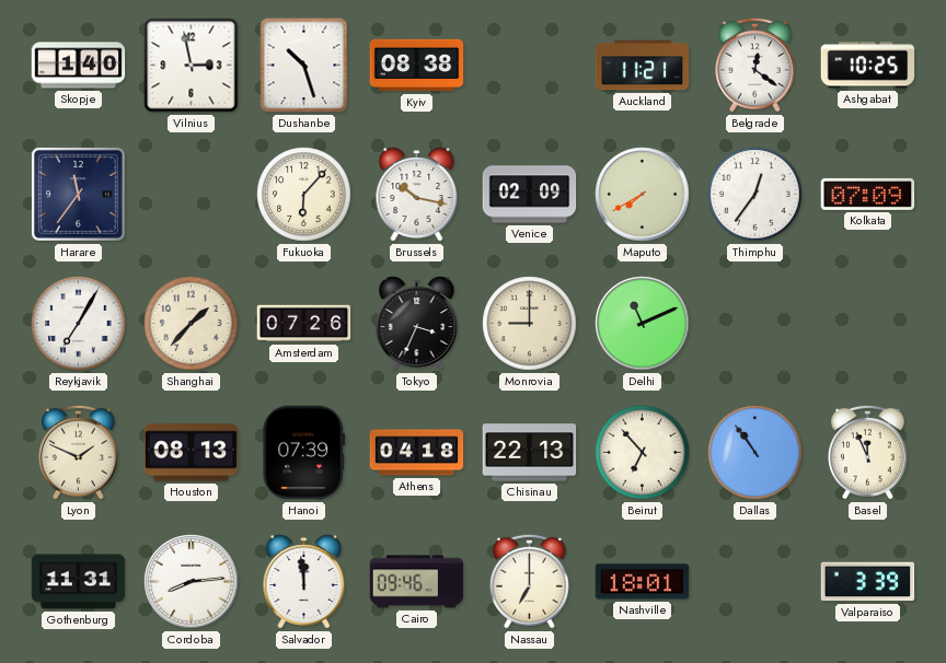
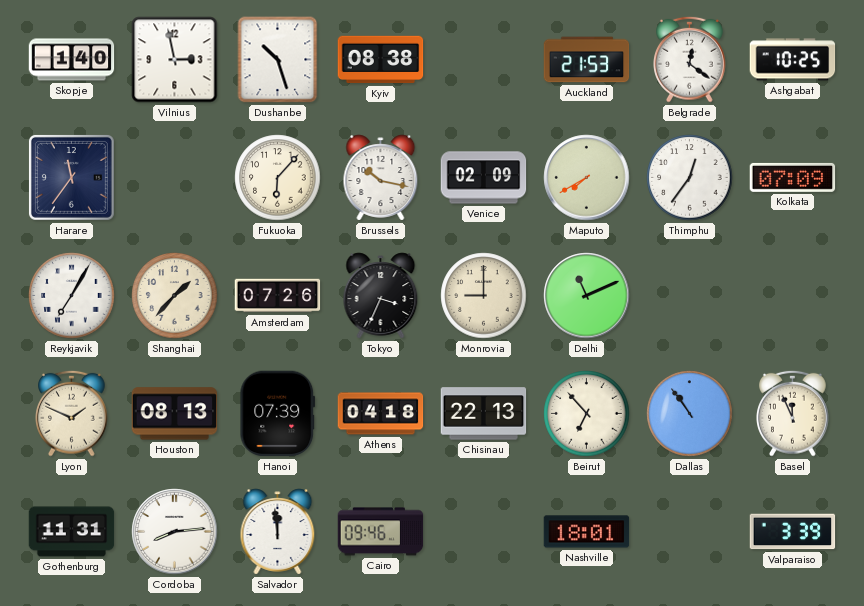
Auckland: 11:21 -> 21:53 (587, 60)
Nassau: 7:00 -> none (530, 581)
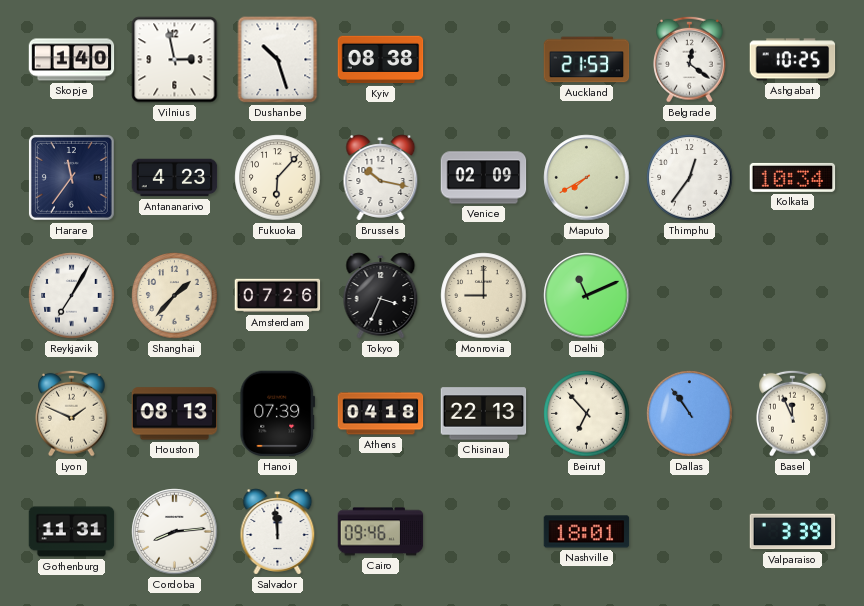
Antananarivo: none -> 4:23 (175, 178)
Kolkata: 07:09 -> 10:34 (793, 177)
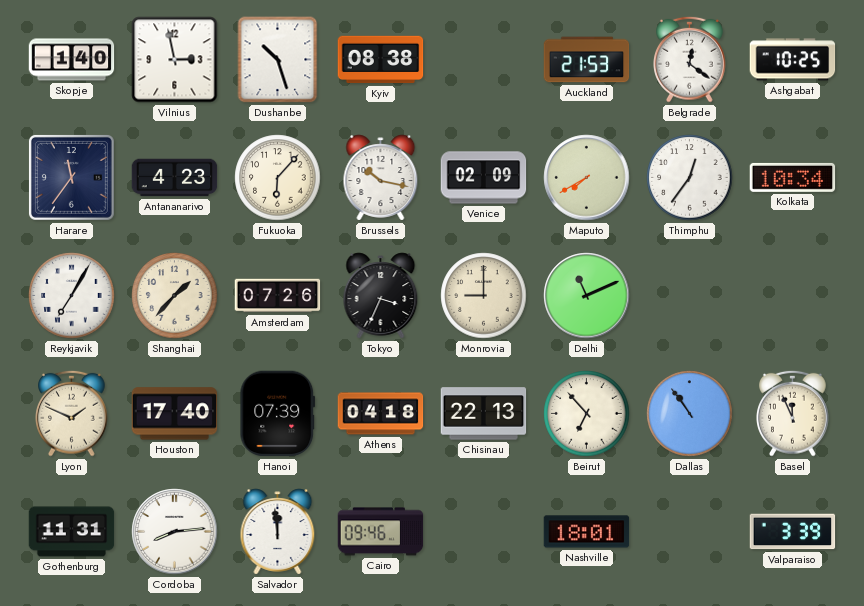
Houston: 08:13 -> 17:40 (175, 414)
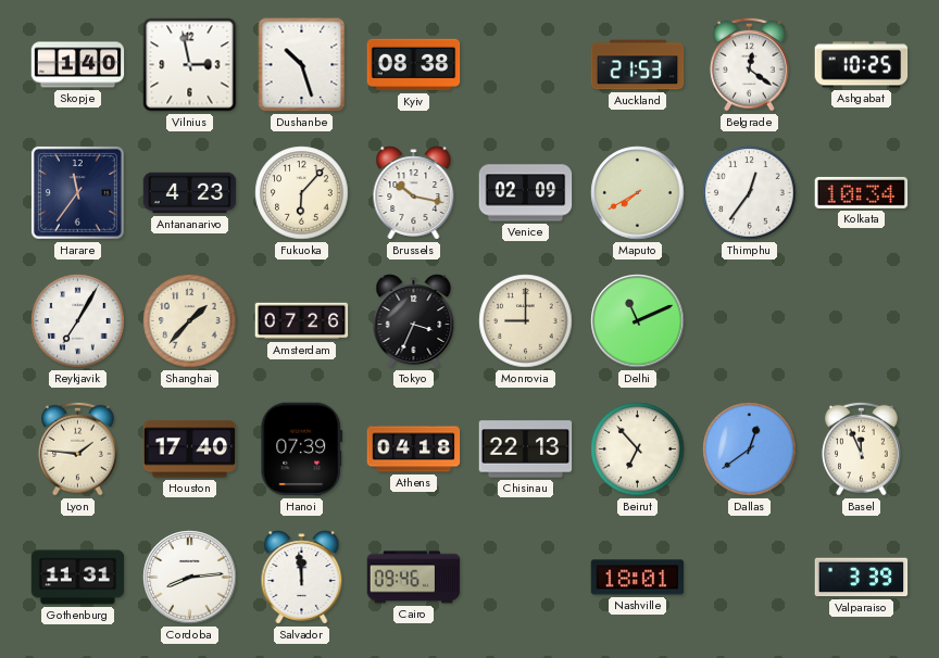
Lyon: 1:49 -> 1:46 (78, 448)
Dallas: 10:54 -> 12:39 (750, 450)
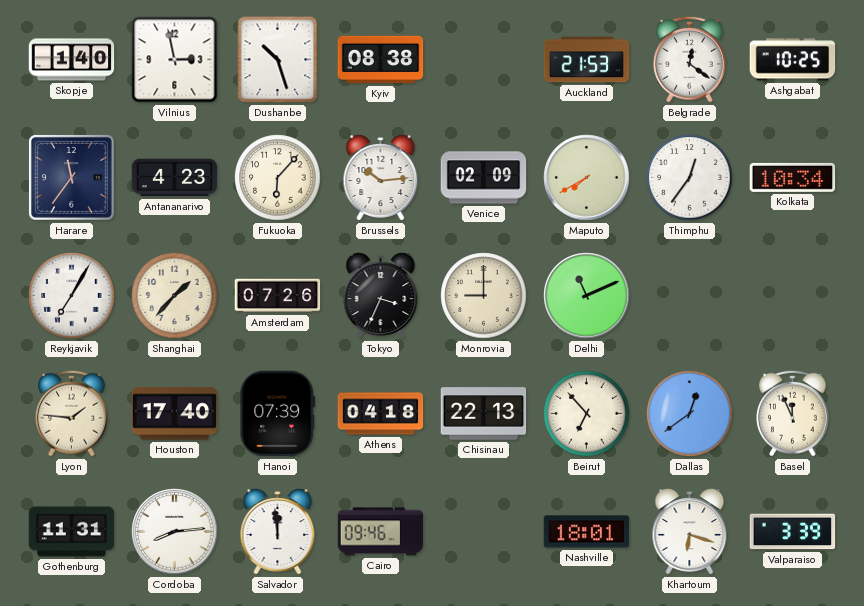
Brussels: 10:17 -> 10:14 (381, 178)
Khartoum: none -> 6:18 (690, 532)
